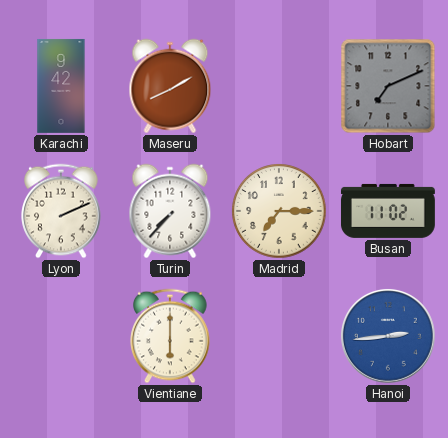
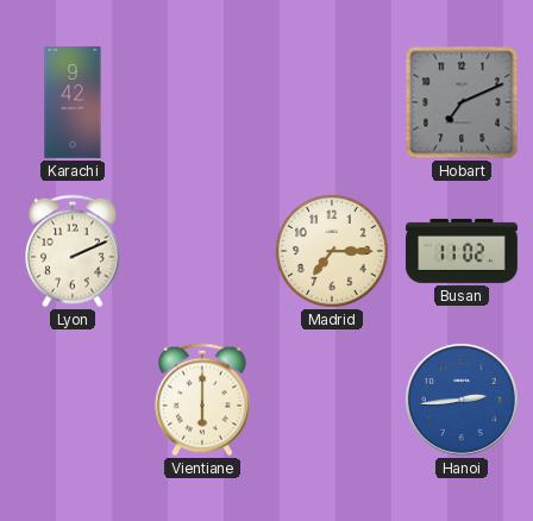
Maseru: 8:10 -> none (170, 86)
Turin: 7:37 -> none (170, 211)
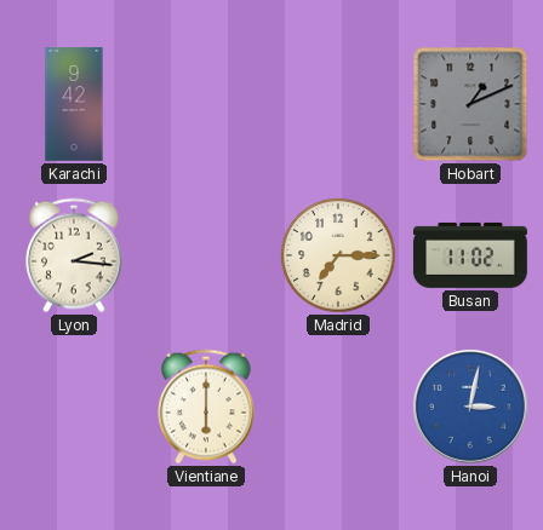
Hobart: 7:11 -> 1:11 (470, 104)
Lyon: 2:11 -> 2:16 (74, 255)
Hanoi: 2:44 -> 3:02 (470, 407)
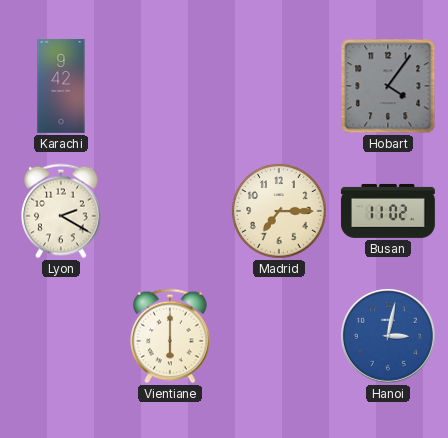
Hobart: 1:11 -> 4:06 (388, 86)
Lyon: 2:16 -> 2:20 (61, 211)
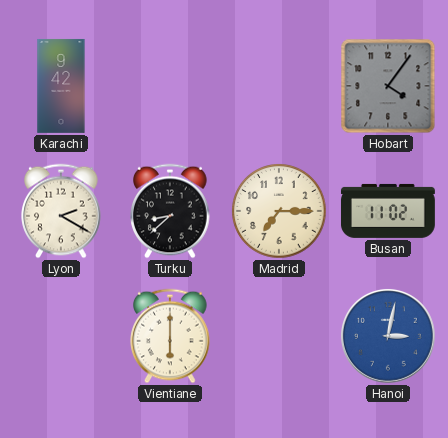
Turku: none -> 8:38 (170, 211)
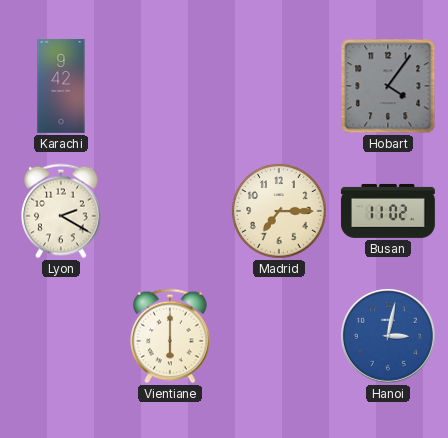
Turku: 8:38 -> none (170, 211)
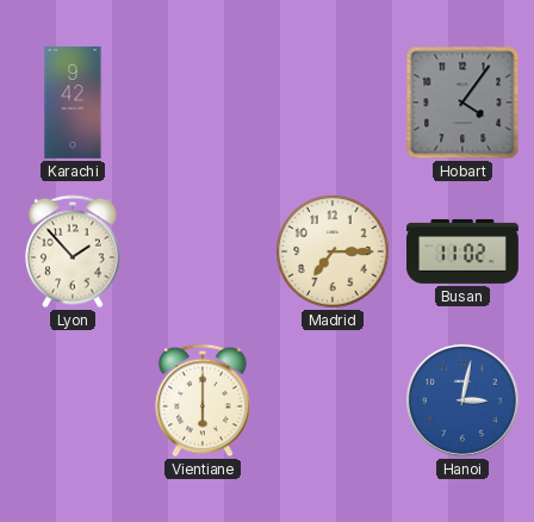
Lyon: 2:20 -> 1:53 (73, 251)
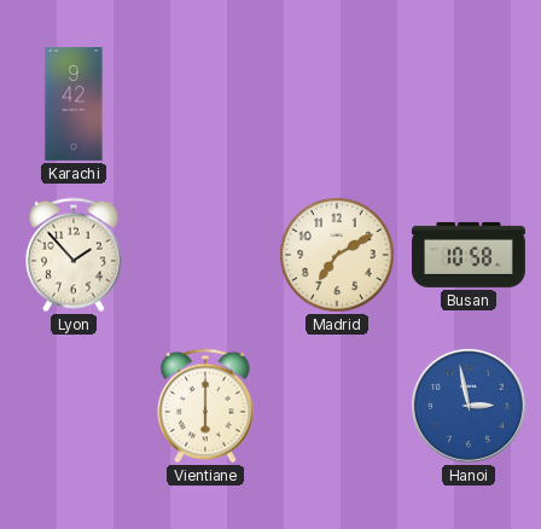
Hobart: 4:06 -> none (462, 102)
Madrid: 7:15 -> 7:10 (337, 255)
Busan: 11:02 -> 10:58 (469, 255)
Hanoi: 3:02 -> 2:58 (469, 406)
